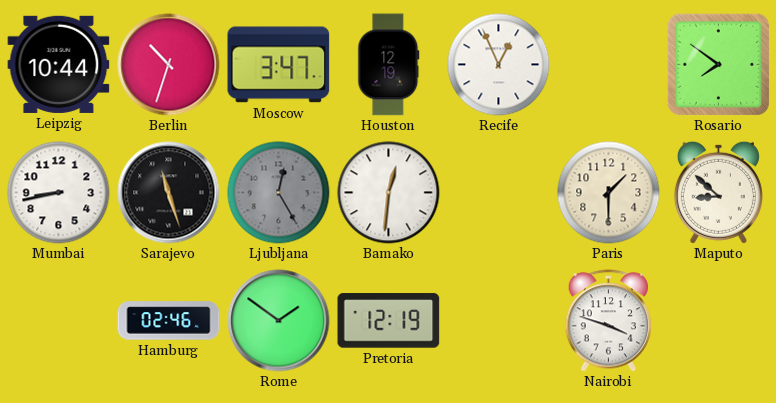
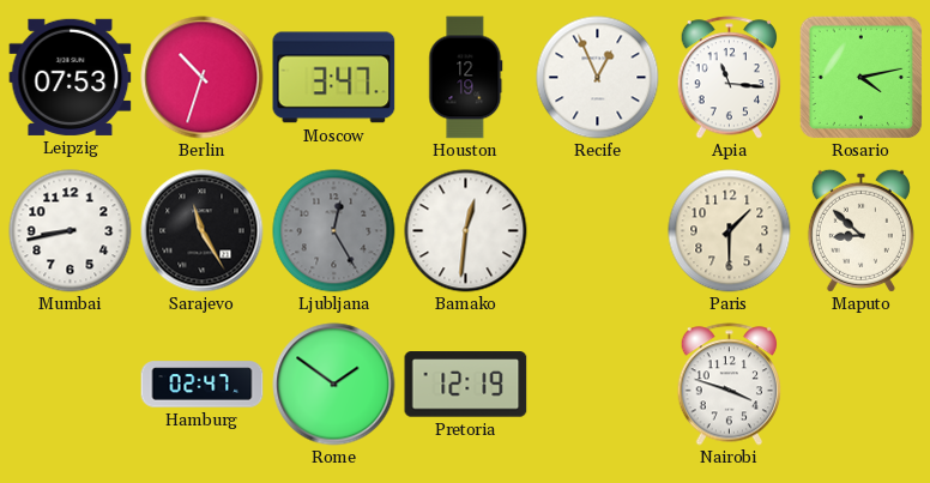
Leipzig: 10:44 -> 07:53 (71, 77)
Apia: none -> 11:16 (730, 78)
Rosario: 7:51 -> 4:13 (860, 77)
Sarajevo: 11:27 -> 11:25 (203, 231)
Hamburg: 02:46 -> 02:47 (203, 385)
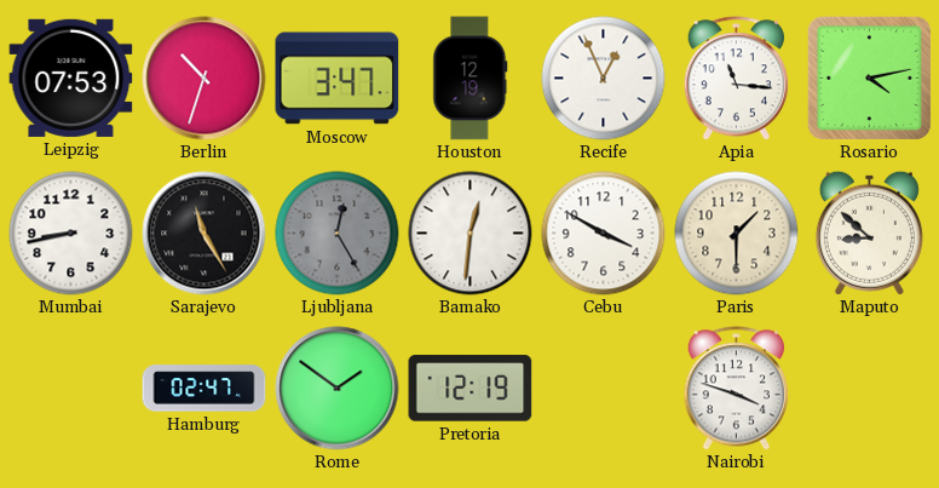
Cebu: none -> 3:50 (604, 234)
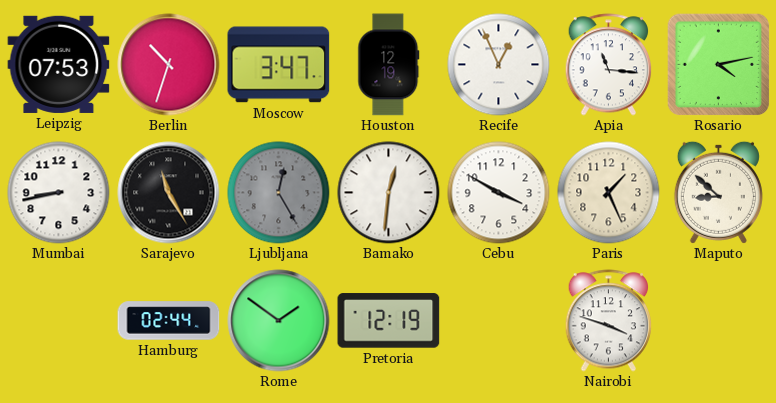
Paris: 1:30 -> 1:26 (609, 193)
Hamburg: 02:47 -> 02:44 (169, 321)
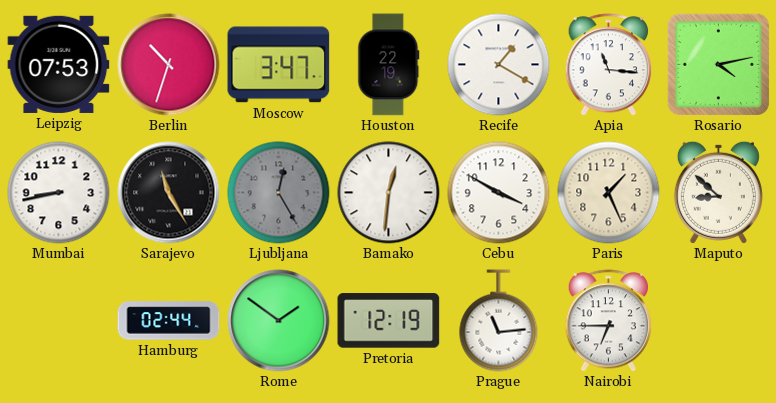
Houston: 12:19 -> 22:19 (389, 65)
Recife: 12:56 -> 1:20 (499, 65)
Prague: none -> 11:14 (499, 321)
Nairobi: 3:48 -> 6:45 (609, 321)
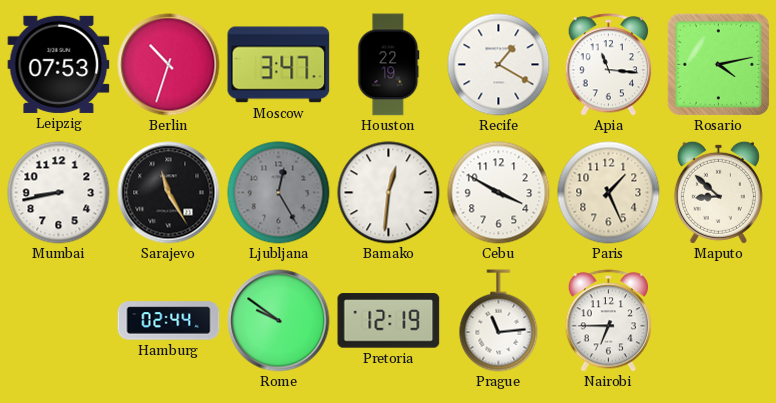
Rome: 1:51 -> 9:51 (279, 321)
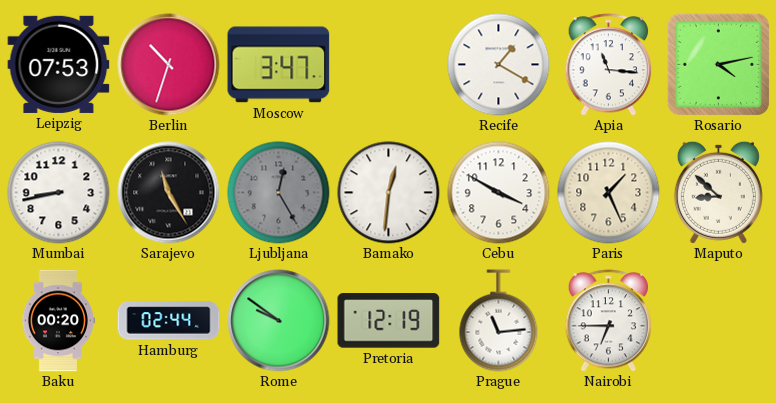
Houston: 22:19 -> none (389, 65)
Baku: none -> 00:20 (58, 321)
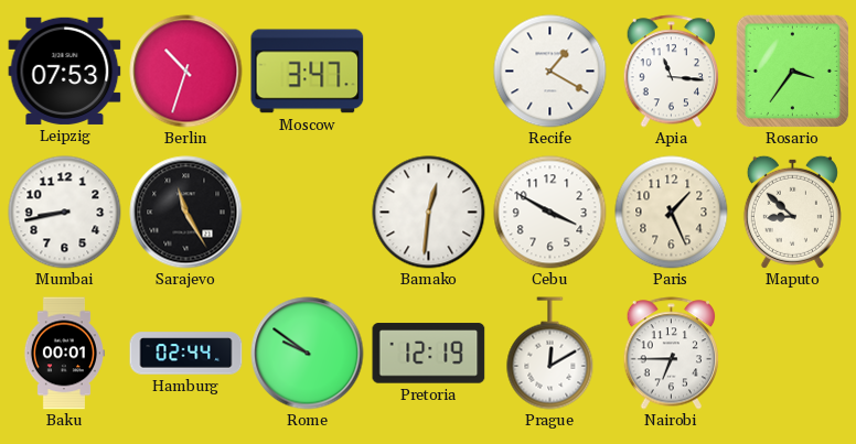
Rosario: 4:13 -> 3:36 (792, 71)
Ljubljana: 12:25 -> none (279, 193)
Baku: 00:20 -> 00:01 (64, 354)
Prague: 11:14 -> 12:10 (550, 354)
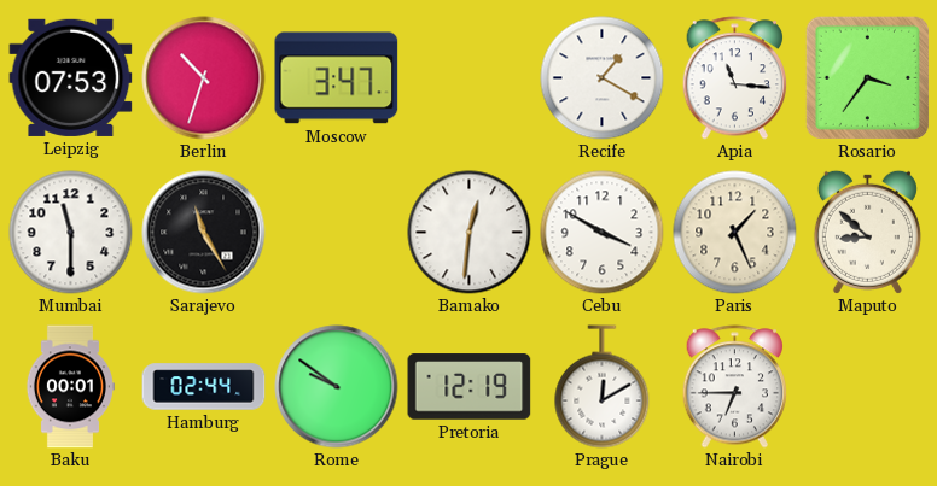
Mumbai: 8:43 -> 11:30 (71, 233)
